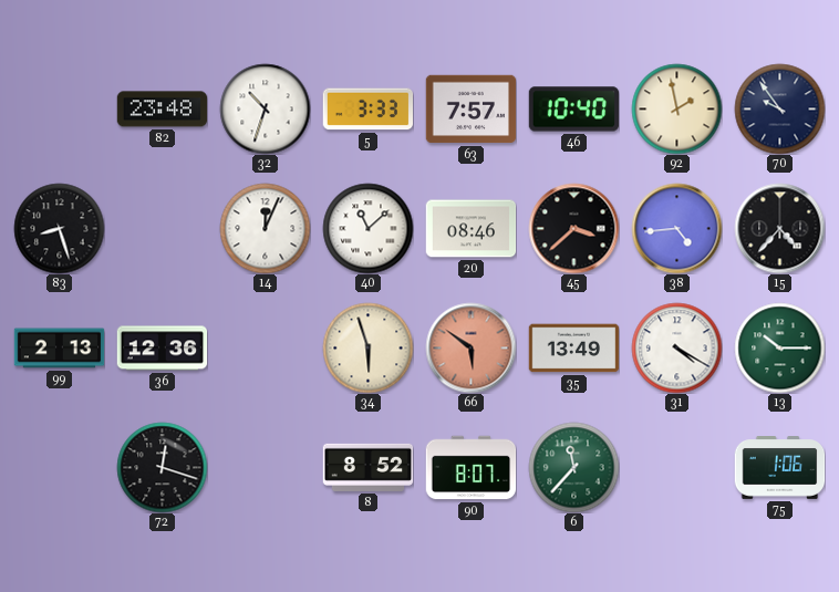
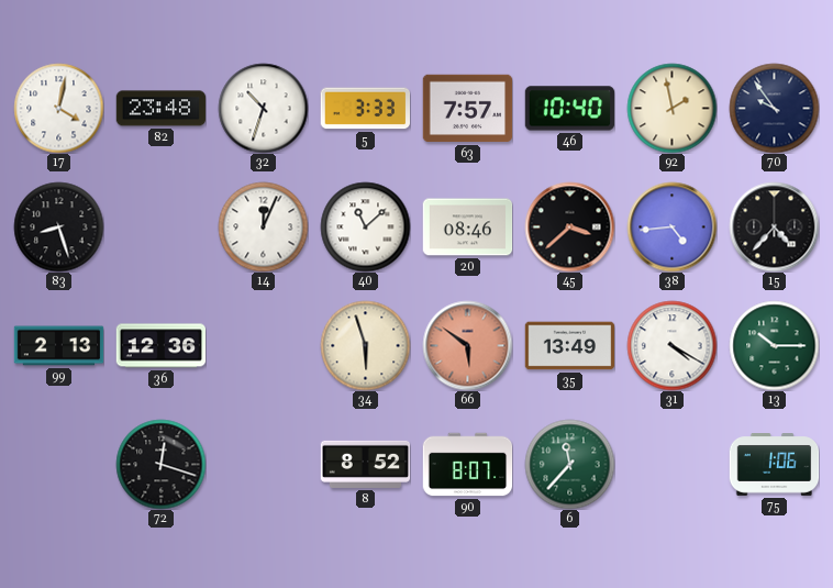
17: none -> 4:02 (58, 108)
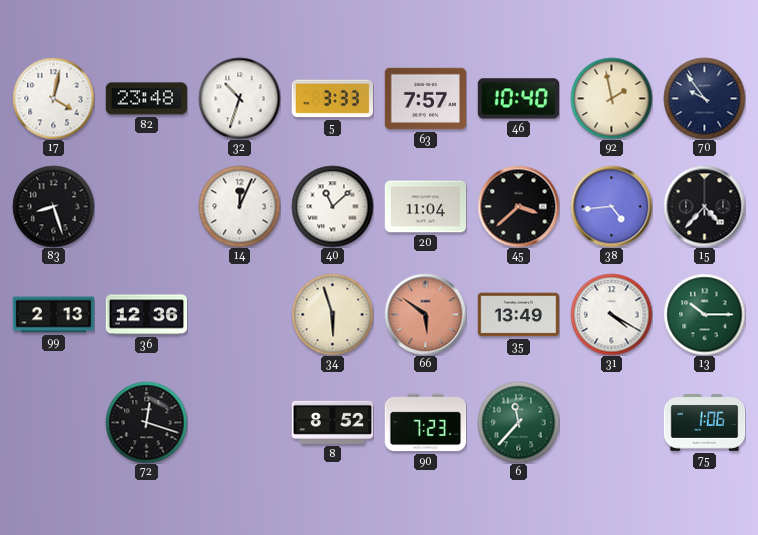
20: 08:46 -> 11:04 (425, 207)
90: 8:07 -> 7:23 (425, 423)
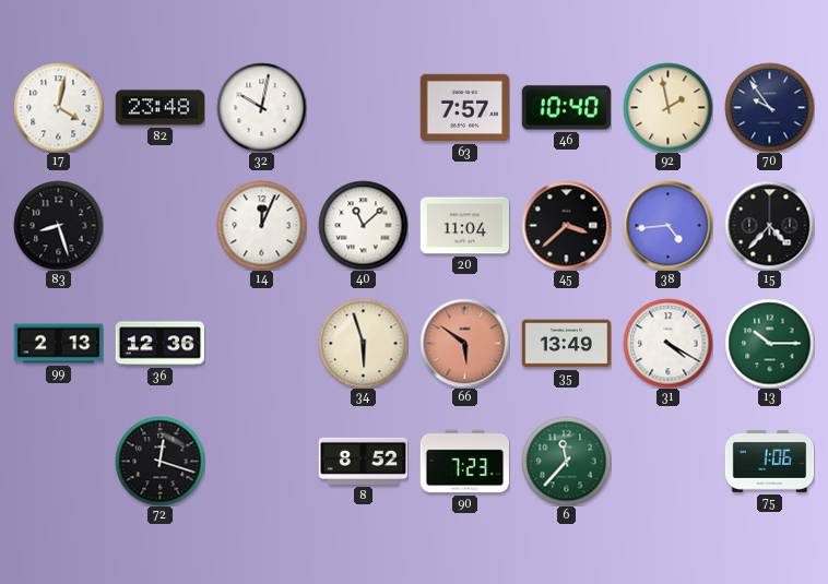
32: 10:33 -> 10:02 (261, 107)
5: 3:33 -> none (332, 99)
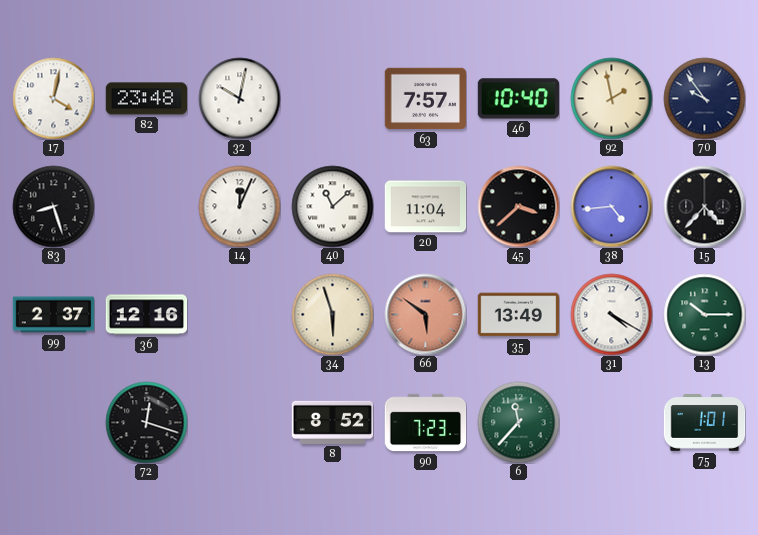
99: 2:13 -> 2:37 (53, 315)
36: 12:36 -> 12:16 (146, 315)
75: 1:06 -> 1:01 (704, 423)
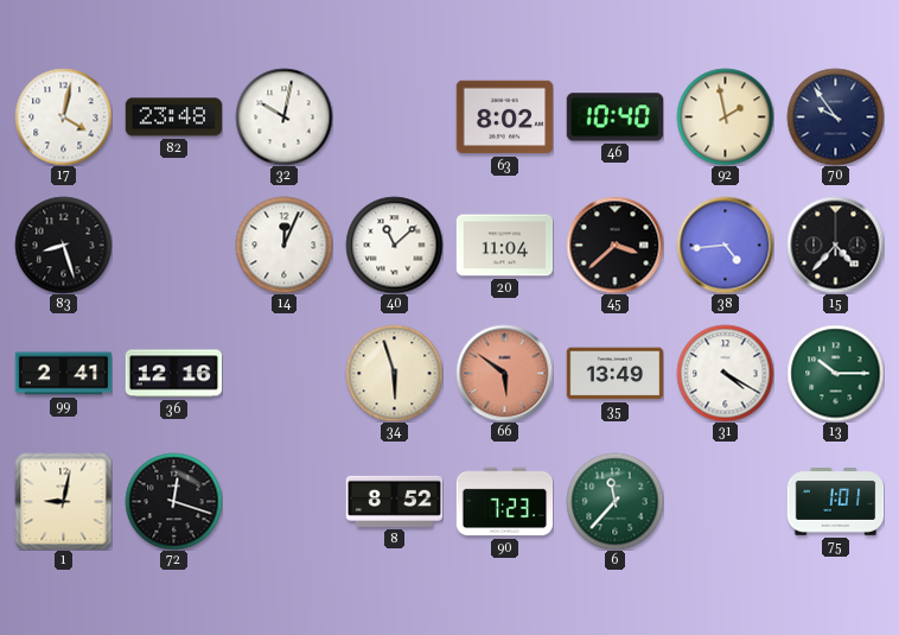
63: 7:57 -> 8:02 (504, 118)
99: 2:37 -> 2:41 (63, 374)
1: none -> 9:02 (63, 501)
